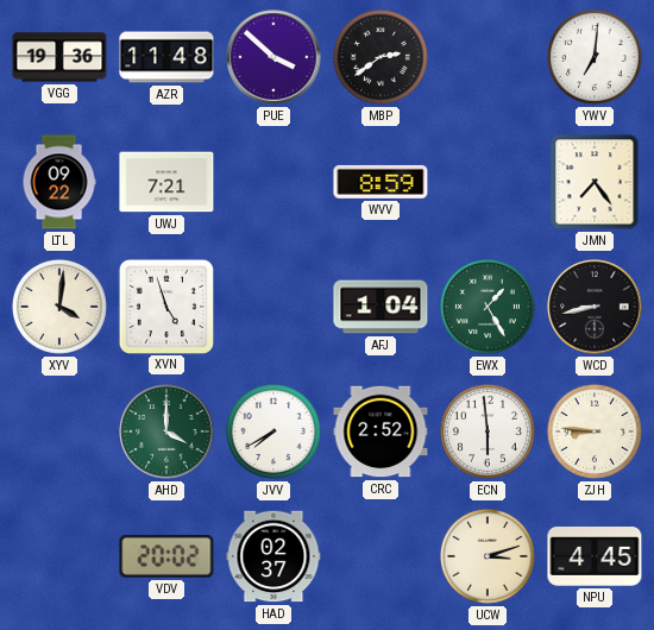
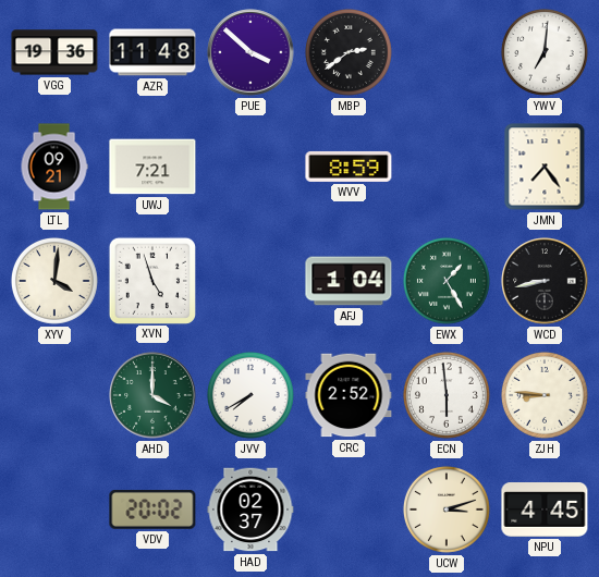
LTL: 09:22 -> 09:21 (54, 167)
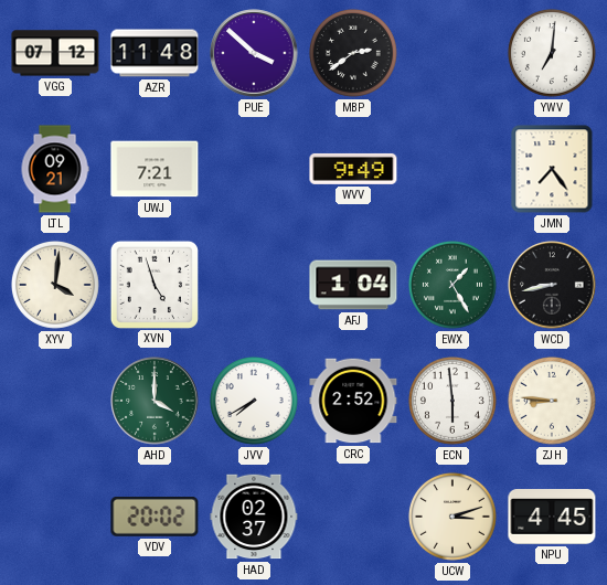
VGG: 19:36 -> 07:12 (55, 53)
WVV: 8:59 -> 9:49 (353, 169)
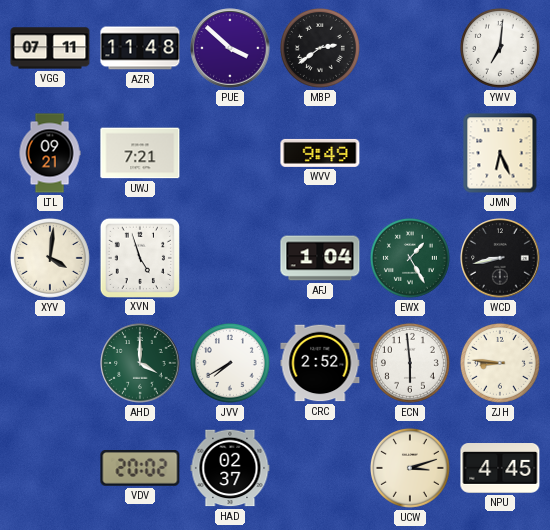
VGG: 07:12 -> 07:11 (50, 48)
JMN: 7:24 -> 6:26 (500, 153)
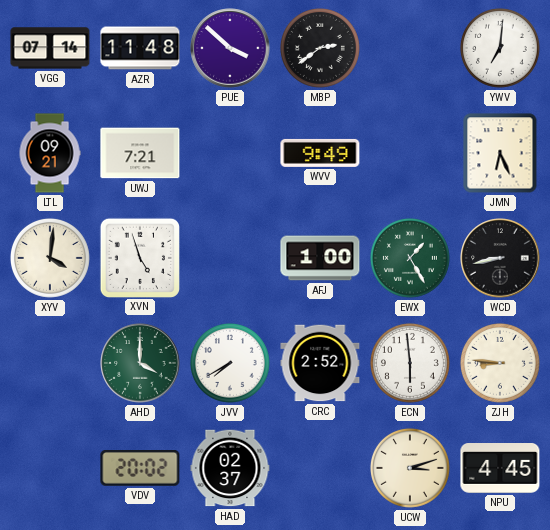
VGG: 07:11 -> 07:14 (50, 48)
AFJ: 1:04 -> 1:00 (320, 258)
